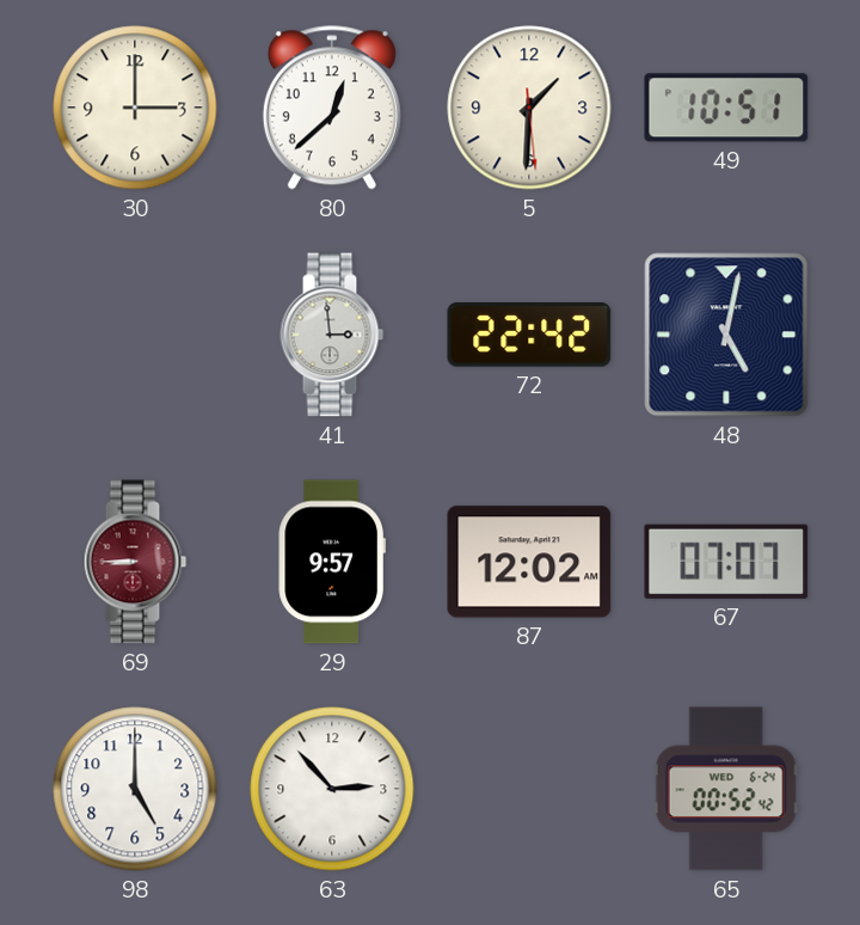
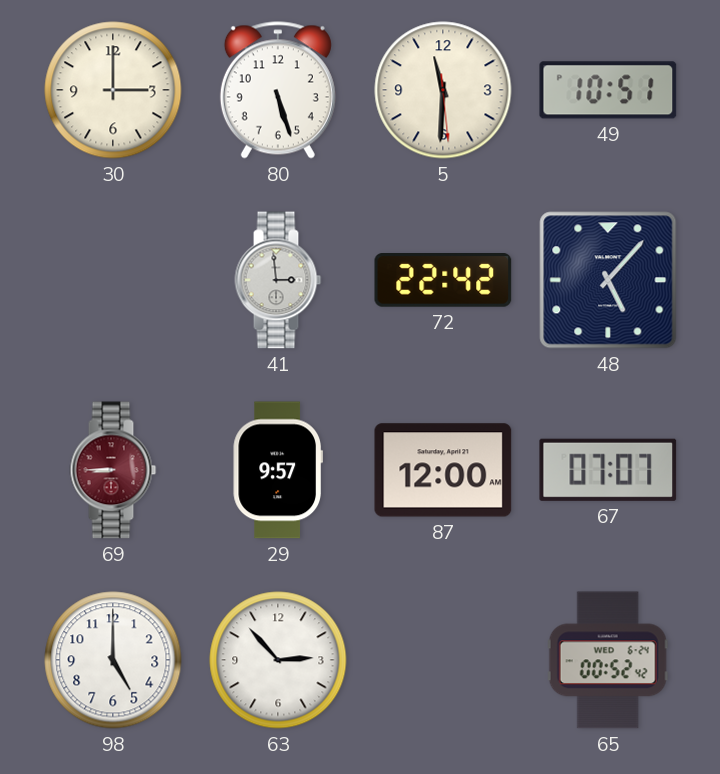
80: 12:38 -> 5:27 (278, 90)
5: 1:30 -> 11:30 (443, 90)
48: 5:02 -> 5:07 (608, 280)
87: 12:02 -> 12:00 (443, 470)
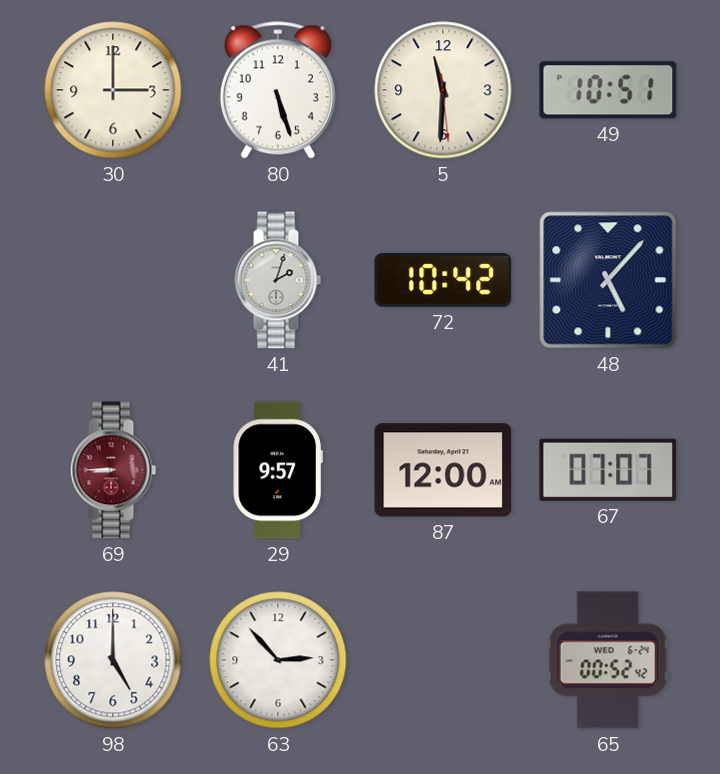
41: 2:59 -> 2:03 (278, 280)
72: 22:42 -> 10:42 (443, 281)
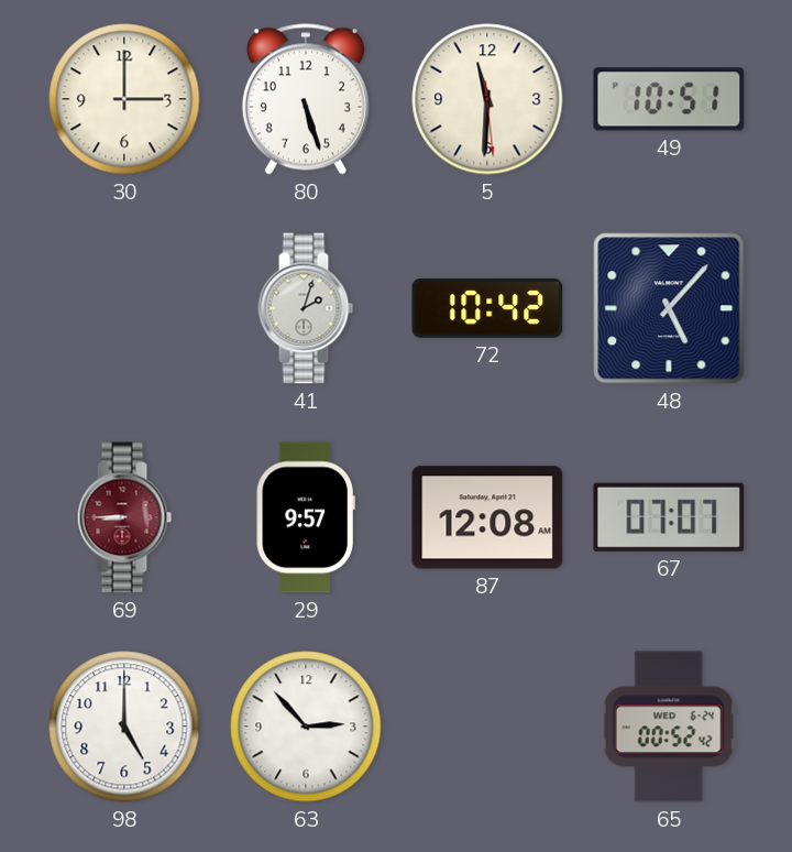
87: 12:00 -> 12:08 (487, 517)
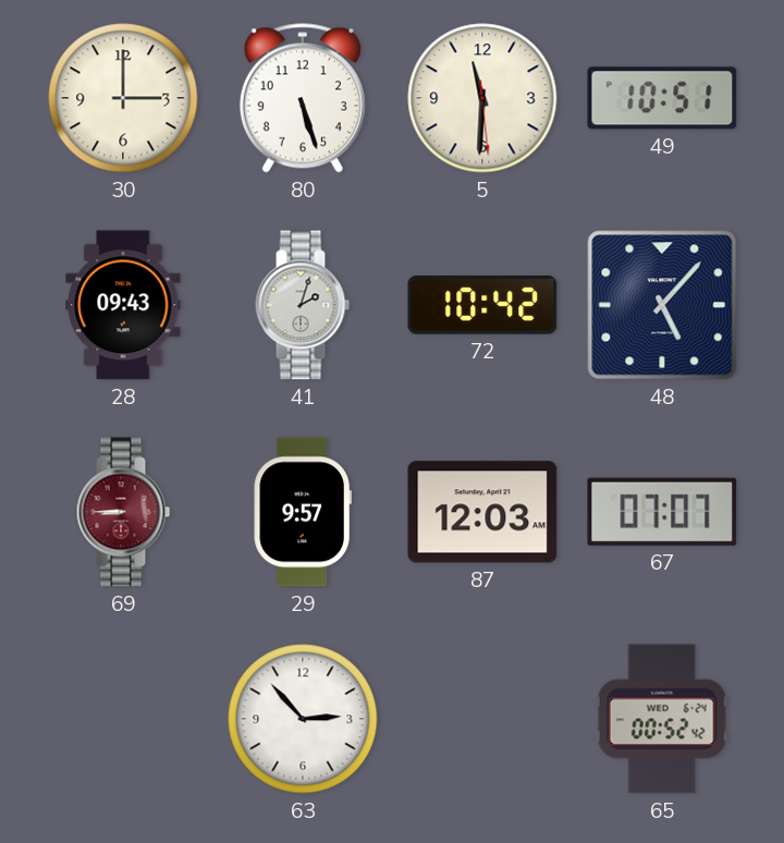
28: none -> 09:43 (123, 305)
87: 12:08 -> 12:03 (482, 512)
98: 5:00 -> none (124, 727)
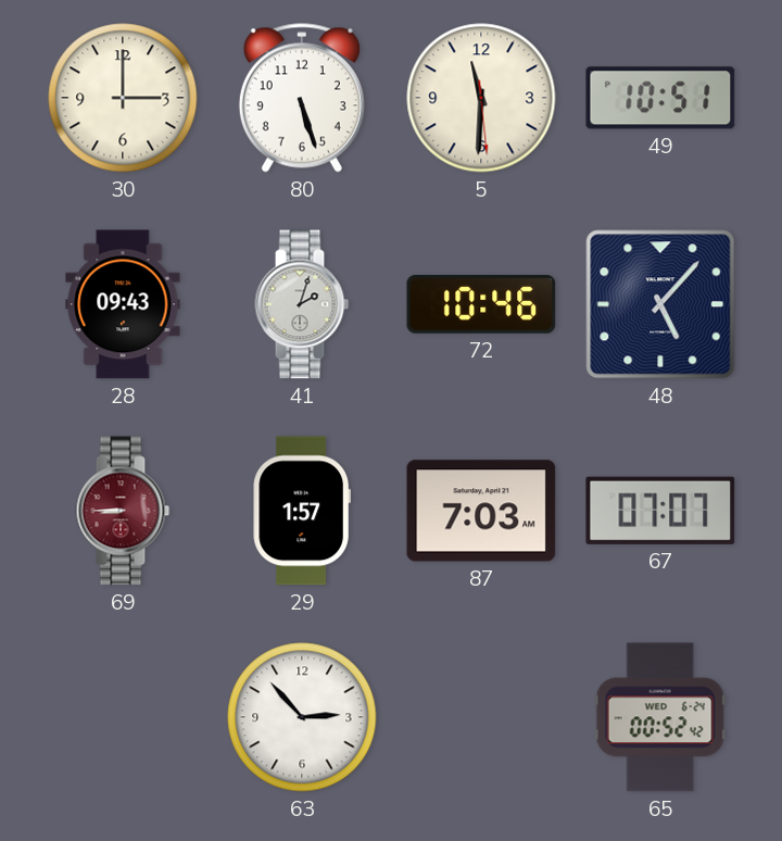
72: 10:42 -> 10:46 (481, 305)
29: 9:57 -> 1:57 (302, 511)
87: 12:03 -> 7:03 (481, 511)
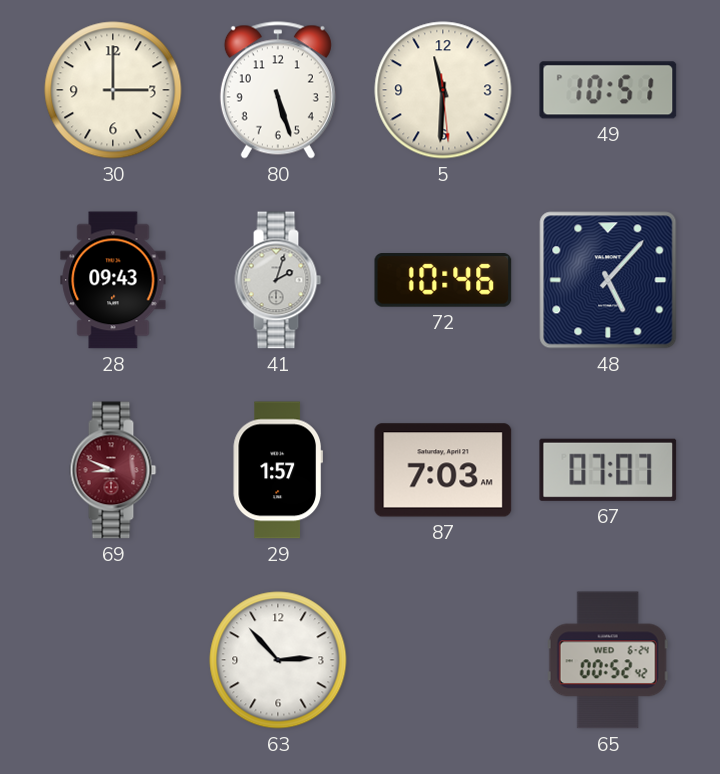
69: 8:45 -> 8:49 (113, 470)
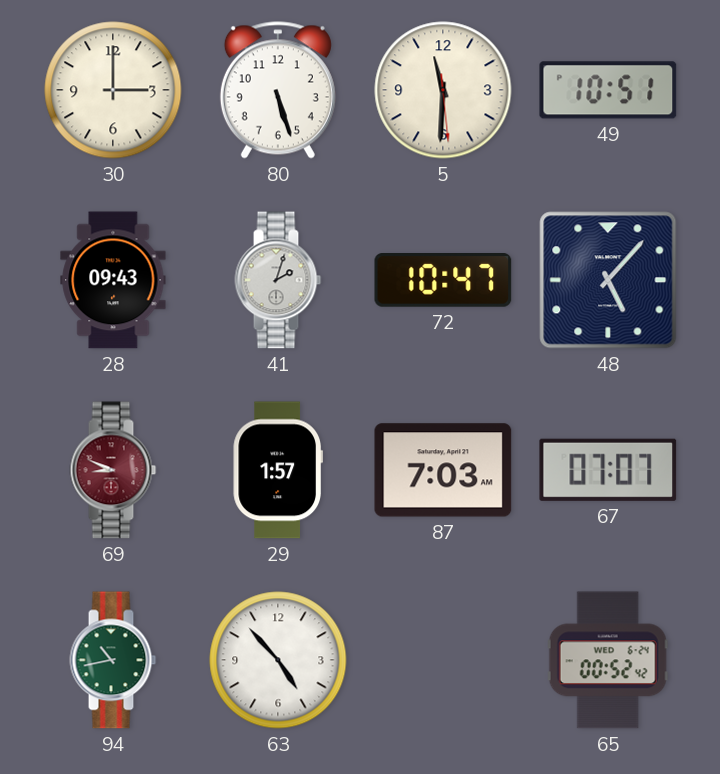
72: 10:46 -> 10:47 (443, 281)
94: none -> 10:43 (113, 660)
63: 2:53 -> 4:53 (278, 660)
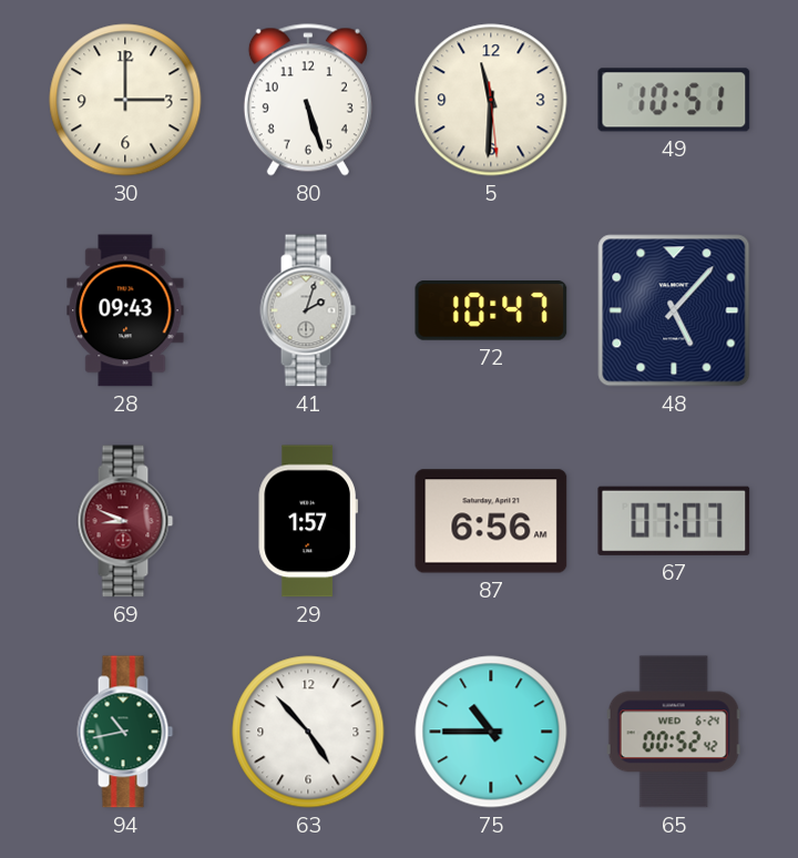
87: 7:03 -> 6:56 (491, 521)
75: none -> 10:45 (491, 732)
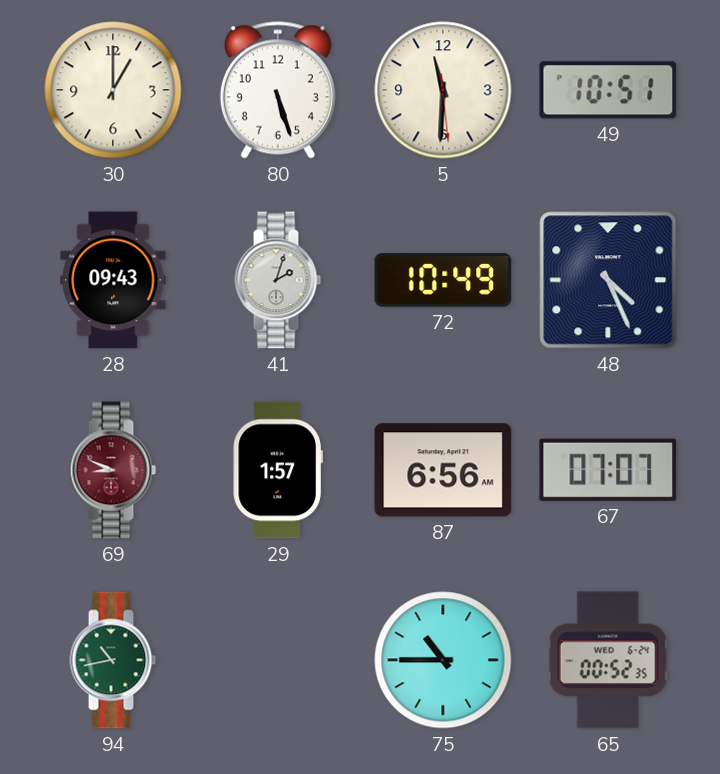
30: 3:00 -> 1:00 (113, 90)
72: 10:47 -> 10:49 (443, 281)
48: 5:07 -> 4:26 (608, 280)
63: 4:53 -> none (308, 732)
65: 00:52:42 -> 00:52:35 (608, 660)
